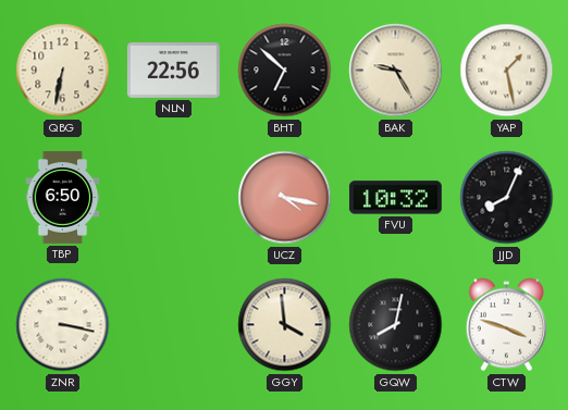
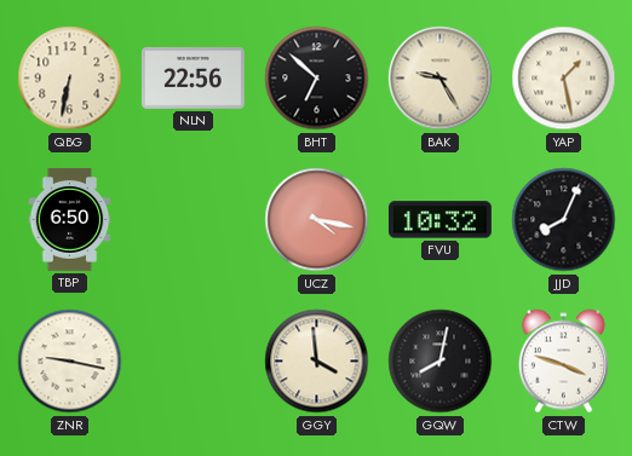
ZNR: 3:17 -> 9:17 (70, 362)
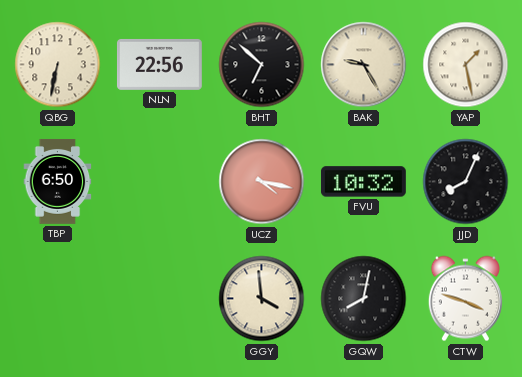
ZNR: 9:17 -> none (70, 362)
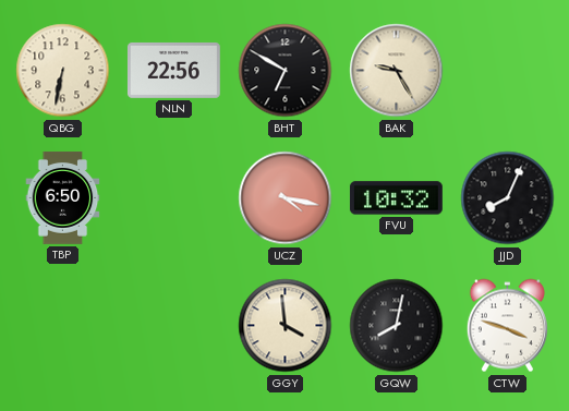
BHT: 6:52 -> 6:50 (286, 71)
YAP: 1:28 -> none (466, 65)
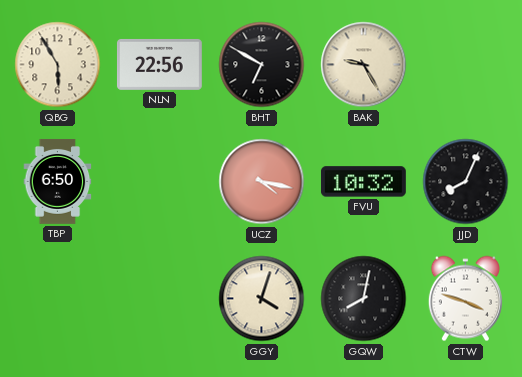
QBG: 6:32 -> 5:55 (58, 65)
GGY: 3:59 -> 4:03 (262, 299)
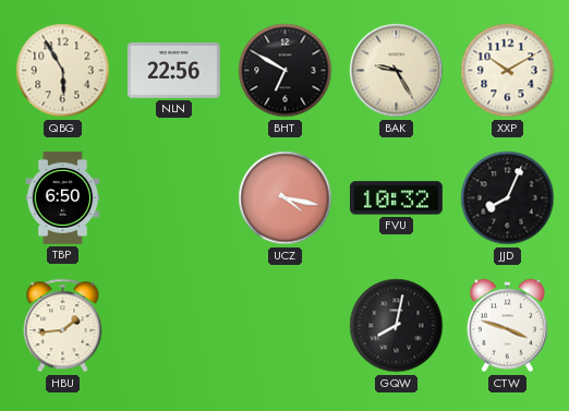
XXP: none -> 10:10 (508, 71)
HBU: none -> 1:44 (63, 326)
GGY: 4:03 -> none (262, 299)
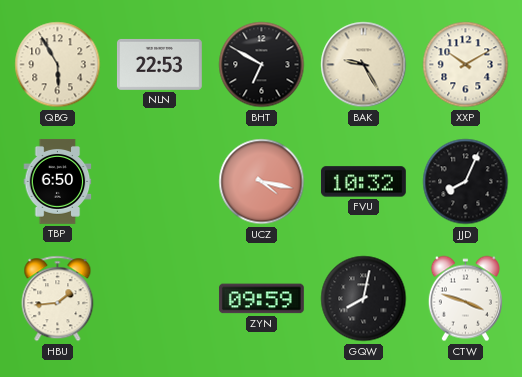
NLN: 22:56 -> 22:53 (159, 64)
ZYN: none -> 09:59 (261, 299)
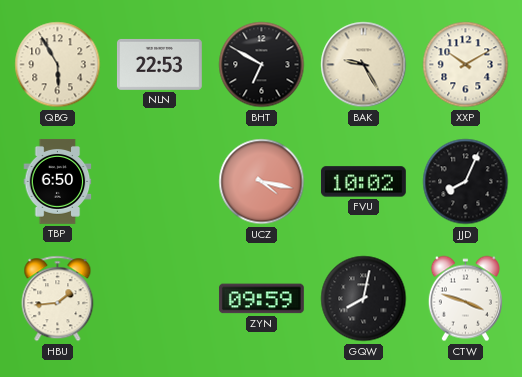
FVU: 10:32 -> 10:02 (363, 182)
